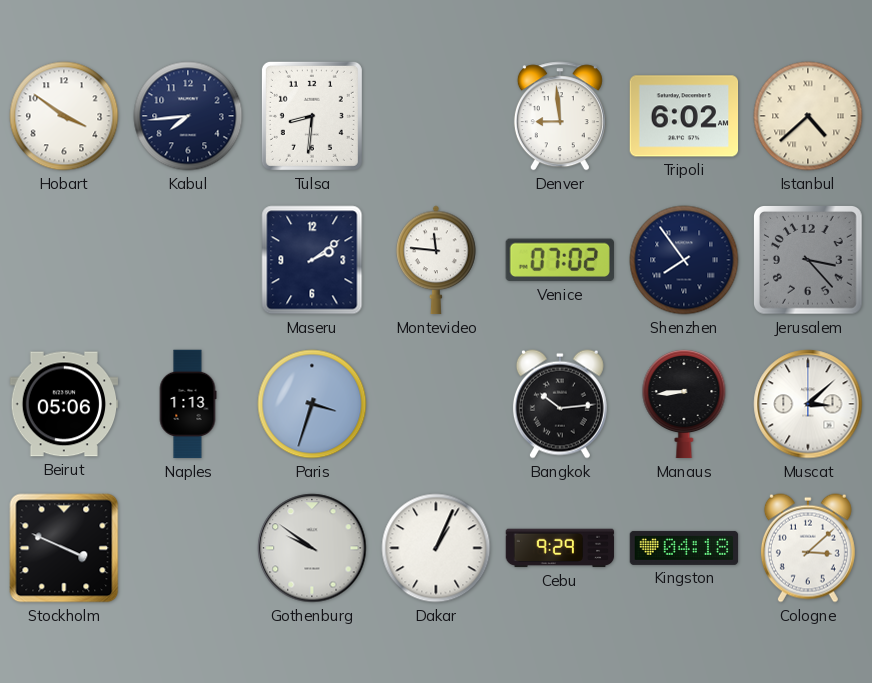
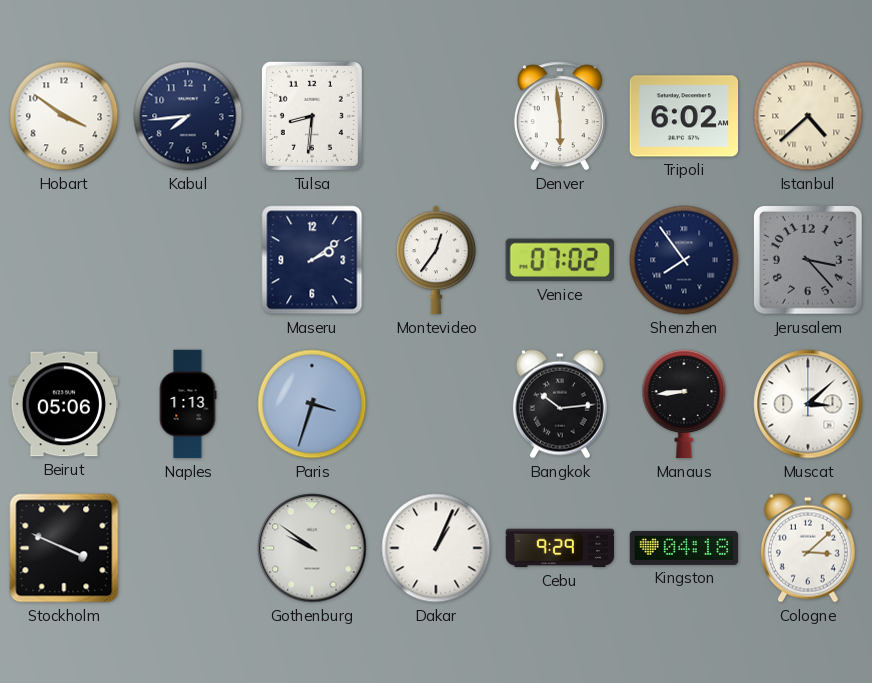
Denver: 8:59 -> 5:59 (560, 116)
Montevideo: 11:46 -> 12:36 (436, 260)
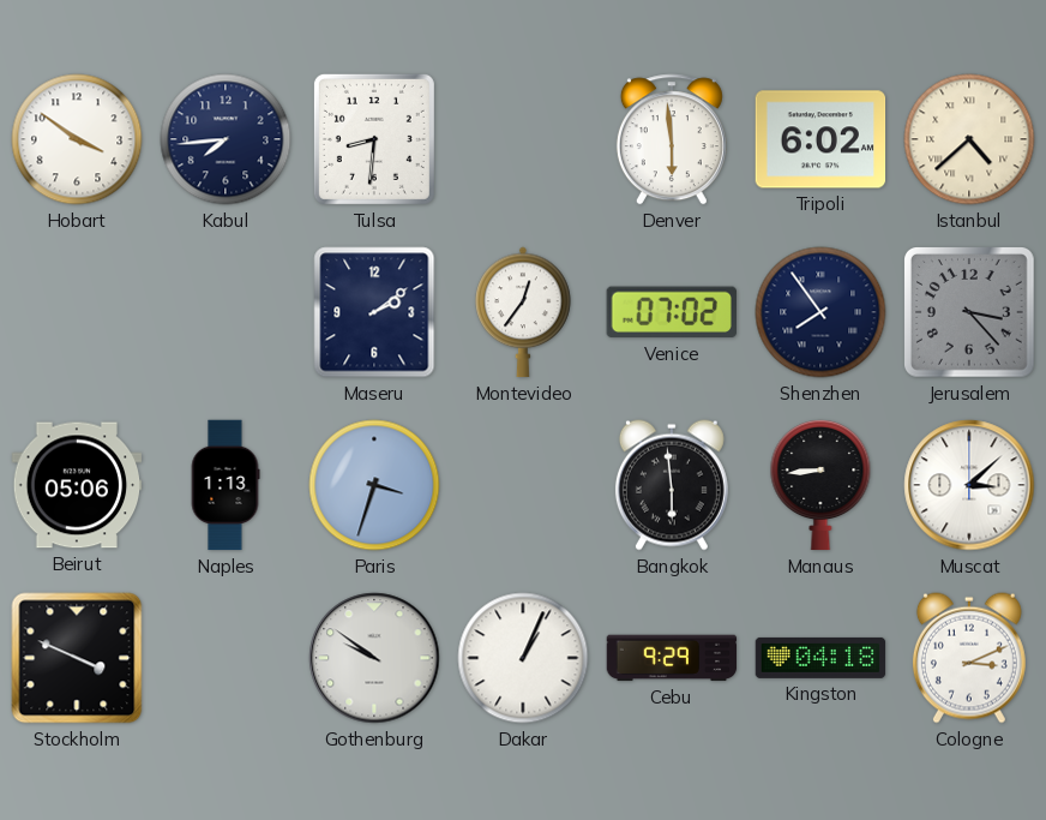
Bangkok: 10:14 -> 5:59 (672, 485)
Cologne: 3:08 -> 3:11 (969, 658)
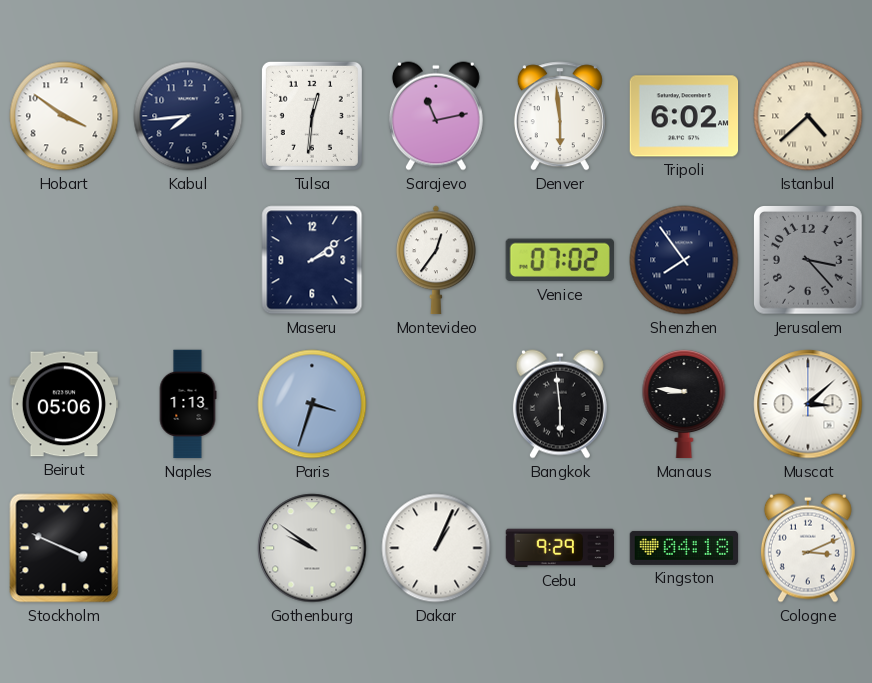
Tulsa: 8:31 -> 12:31 (312, 116)
Sarajevo: none -> 11:13 (436, 116)
Manaus: 8:44 -> 8:46 (684, 405)
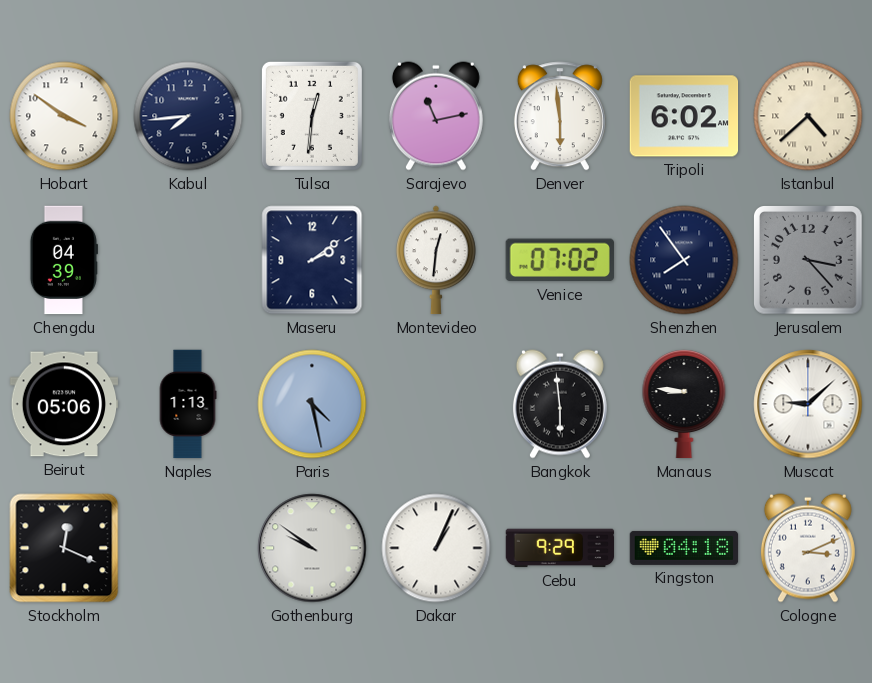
Chengdu: none -> 04:39 (63, 260)
Montevideo: 12:36 -> 12:31 (436, 260)
Paris: 3:33 -> 4:28 (312, 404)
Muscat: 3:08 -> 9:08 (808, 404)
Stockholm: 3:49 -> 12:19 (64, 548)
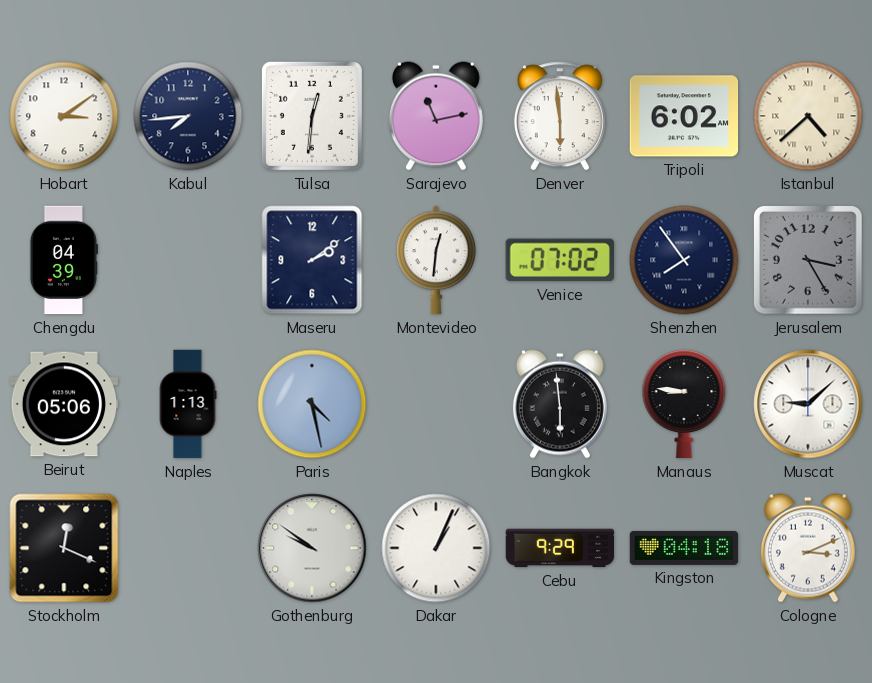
Hobart: 3:51 -> 3:09 (64, 116)
Jerusalem: 3:23 -> 3:25 (809, 261)
